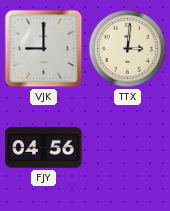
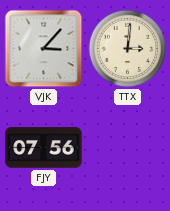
VJK: 9:00 -> 3:07 (44, 49)
FJY: 04:56 -> 07:56 (44, 148)
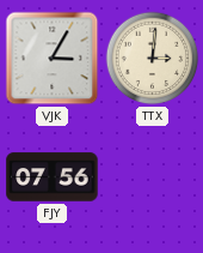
VJK: 3:07 -> 3:05 (53, 59)
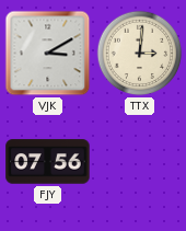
VJK: 3:05 -> 3:10 (48, 54)
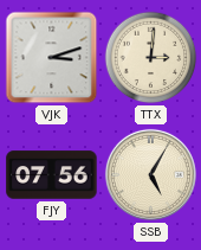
VJK: 3:10 -> 3:12 (52, 58)
SSB: none -> 5:05 (150, 174)
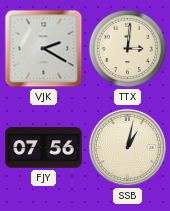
VJK: 3:12 -> 2:20 (44, 49)
SSB: 5:05 -> 1:02 (127, 147)
